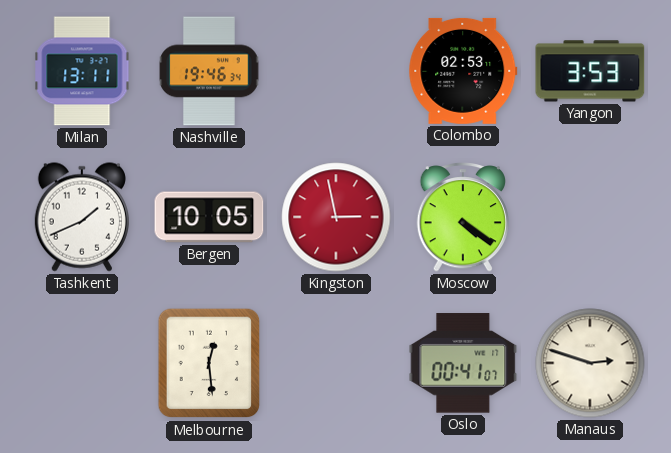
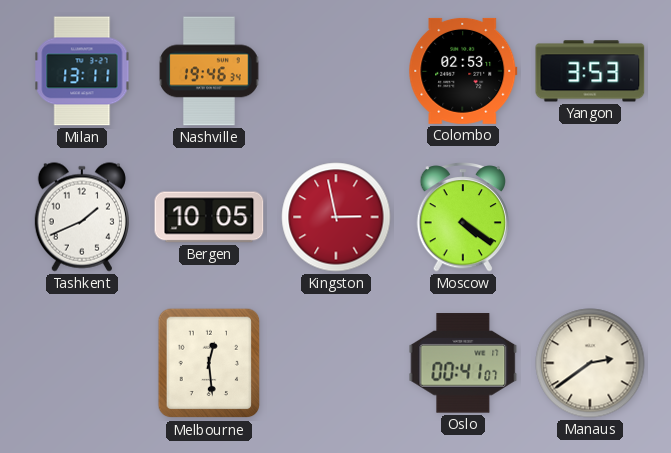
Manaus: 2:48 -> 2:39 (590, 363)
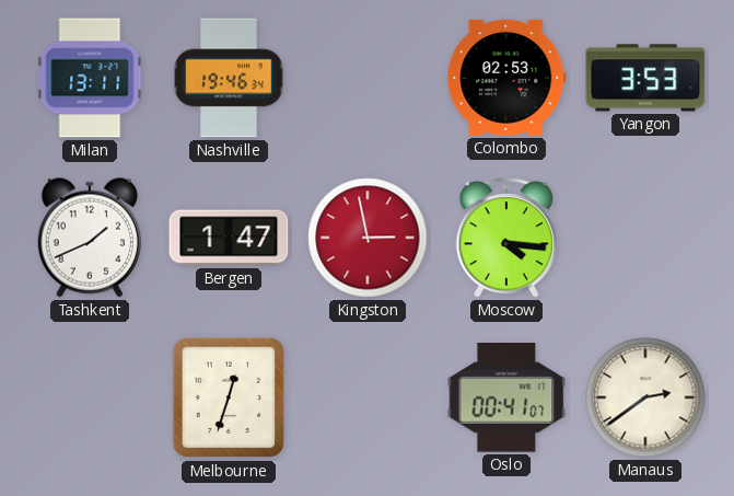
Bergen: 10:05 -> 1:47 (229, 238)
Moscow: 4:21 -> 4:16 (505, 239)
Melbourne: 12:29 -> 12:33 (229, 397)
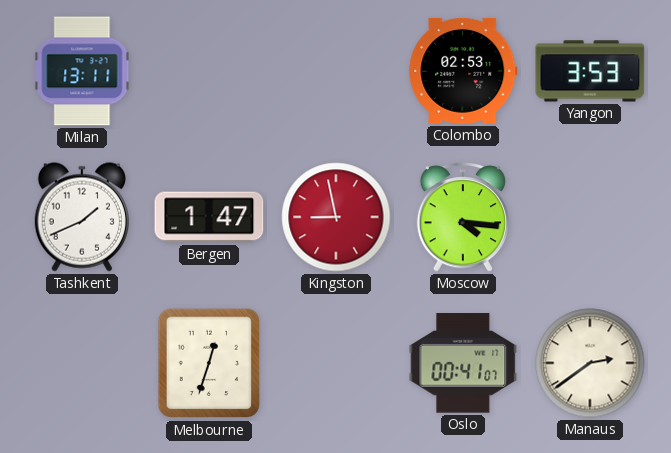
Nashville: 19:46 -> none (229, 78)
Kingston: 2:58 -> 8:58 (336, 217)
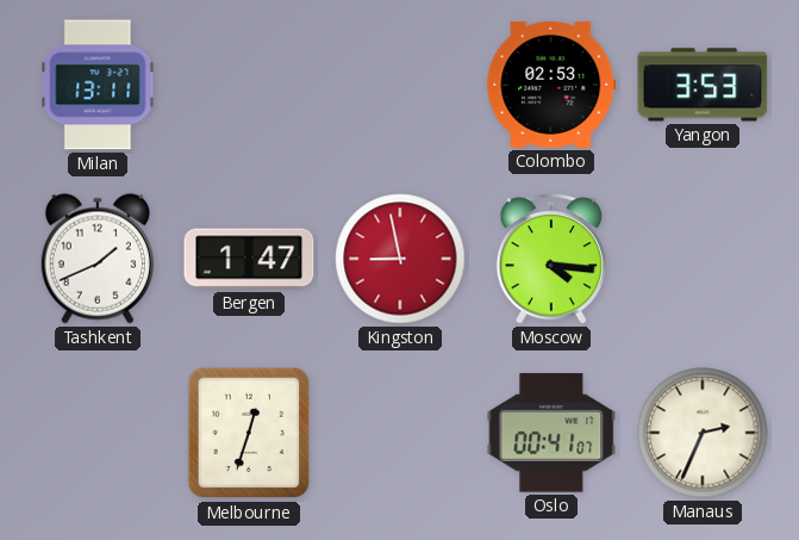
Manaus: 2:39 -> 2:34 (703, 433)
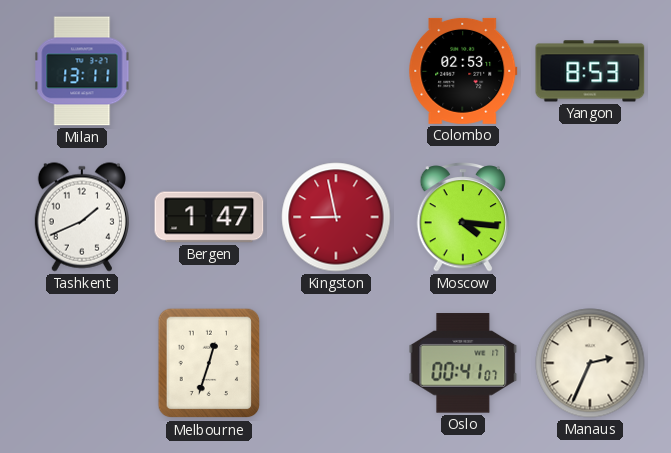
Yangon: 3:53 -> 8:53 (590, 71)
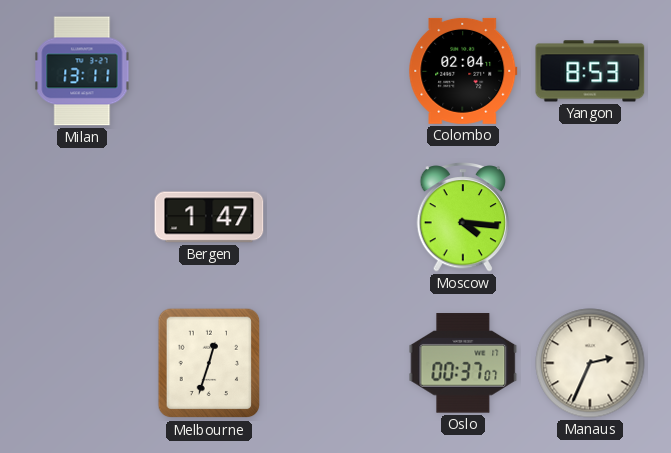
Colombo: 02:53 -> 02:04 (463, 71)
Tashkent: 1:41 -> none (82, 217)
Kingston: 8:58 -> none (336, 217)
Oslo: 00:41 -> 00:37 (463, 363)
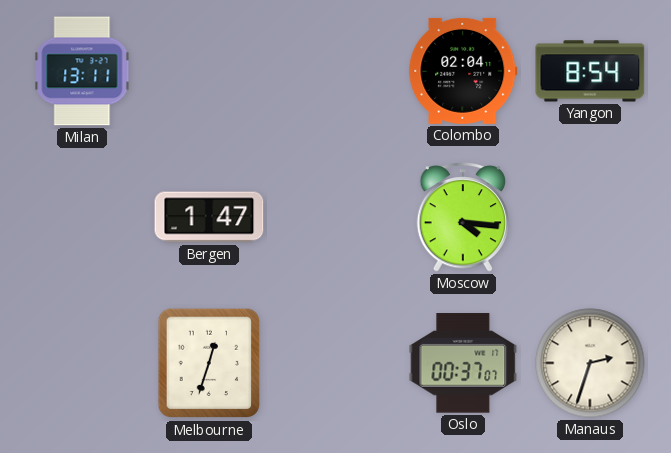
Yangon: 8:53 -> 8:54 (590, 71)
Manaus: 2:34 -> 2:33 (590, 363)
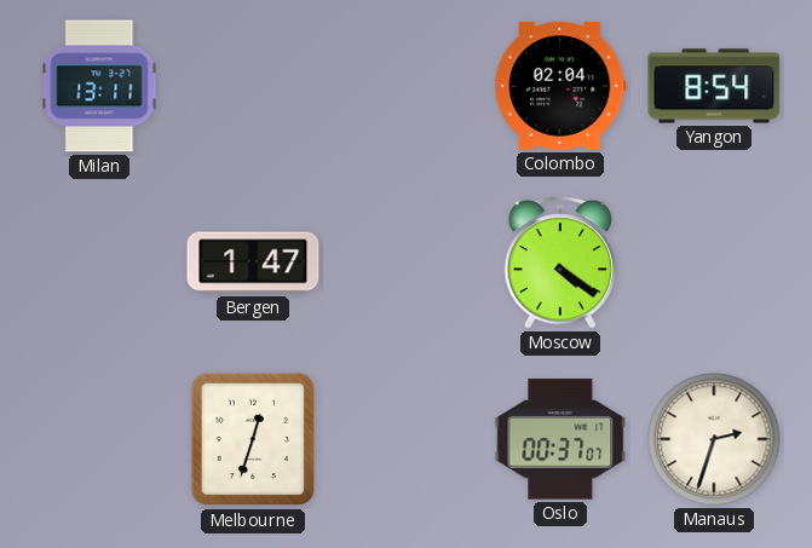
Moscow: 4:16 -> 4:21 (559, 264)
